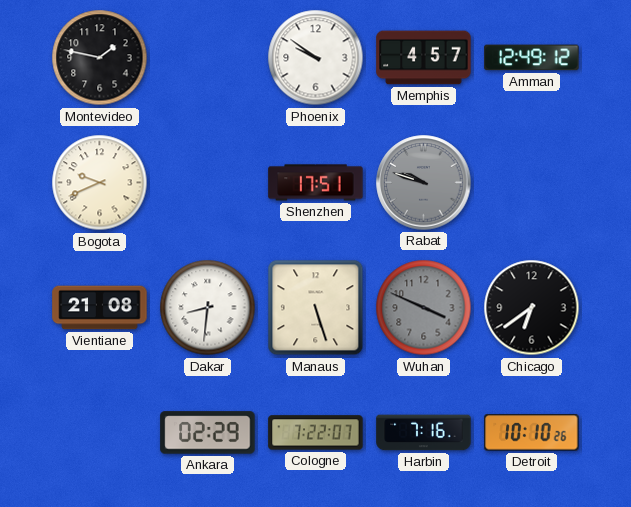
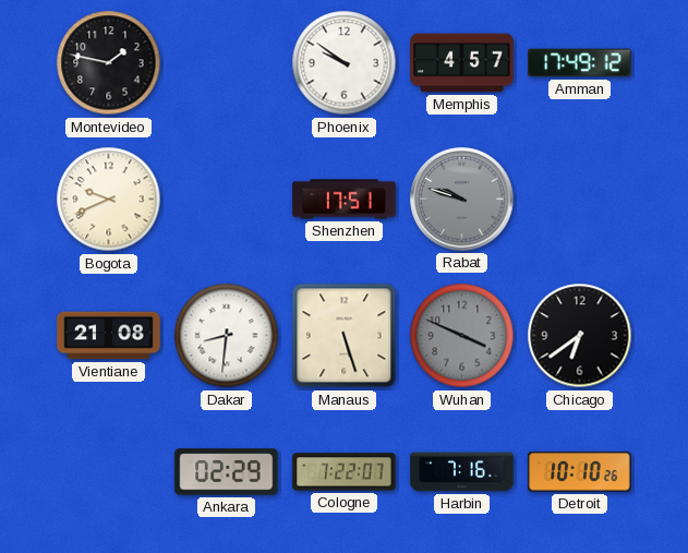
Amman: 12:49 -> 17:49 (580, 63)
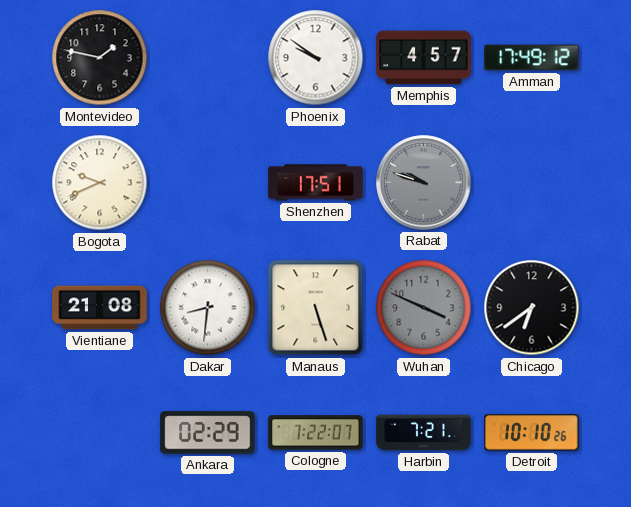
Harbin: 7:16 -> 7:21 (424, 433)
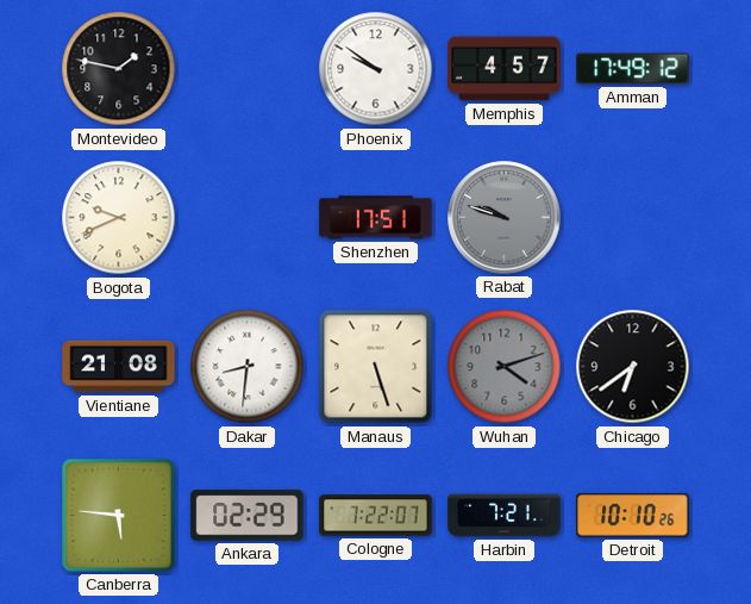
Wuhan: 3:49 -> 4:12 (505, 367)
Canberra: none -> 5:46 (119, 516)
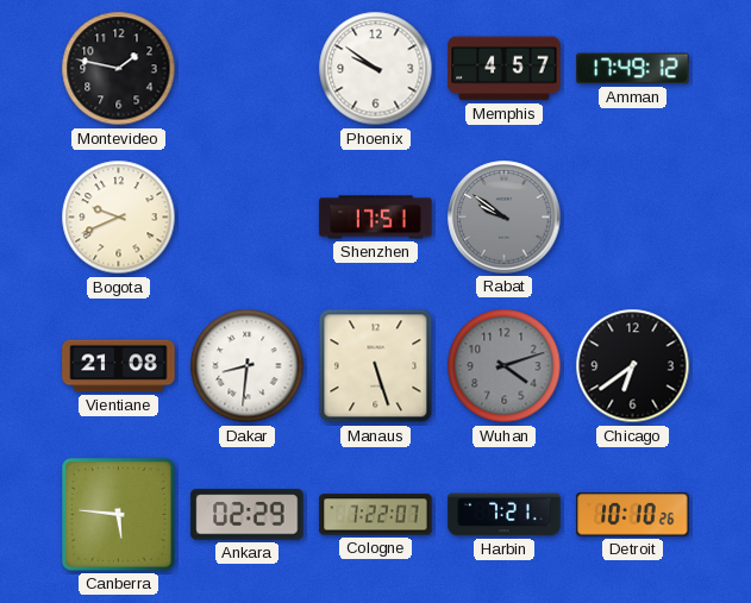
Rabat: 9:48 -> 9:51 (505, 218)
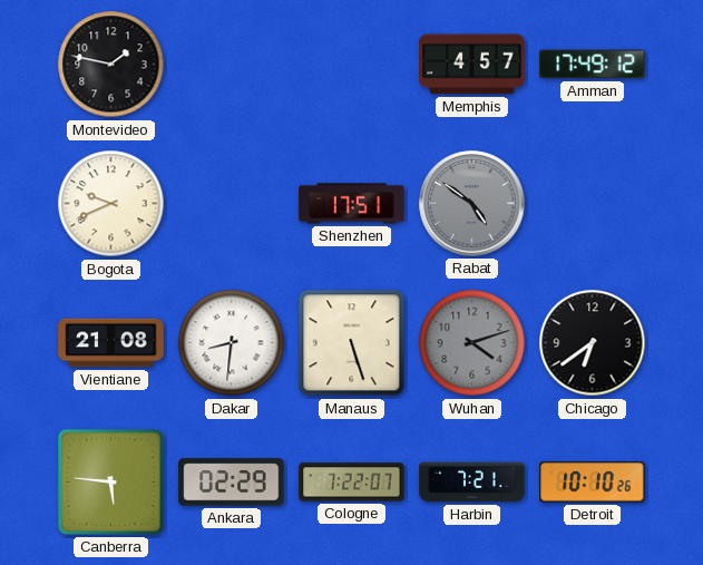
Phoenix: 9:51 -> none (376, 69)
Rabat: 9:51 -> 4:51 (472, 204)
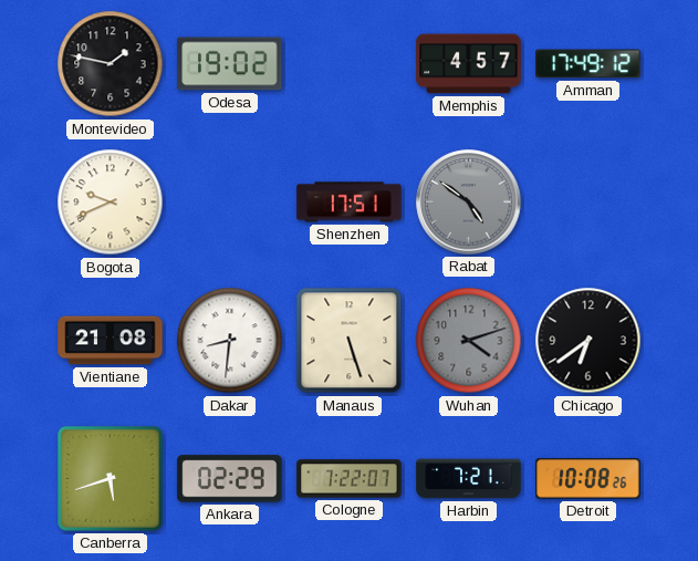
Odesa: none -> 19:02 (230, 64)
Canberra: 5:46 -> 5:42 (111, 479)
Detroit: 10:10 -> 10:08 (588, 479)
